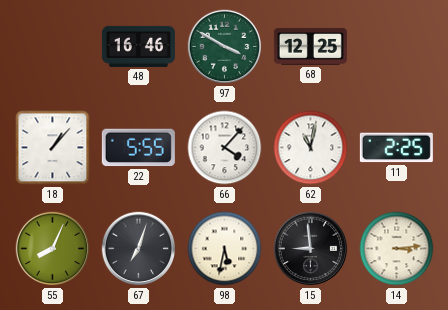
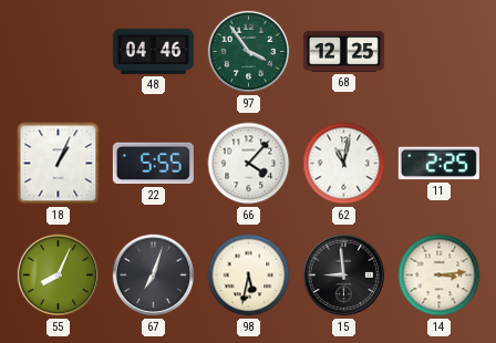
48: 16:46 -> 04:46 (153, 51)
97: 3:50 -> 3:54 (249, 52)
18: 1:07 -> 1:04 (59, 164)
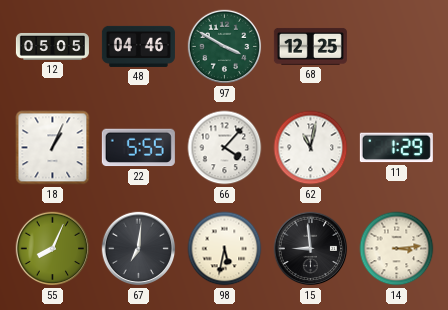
12: none -> 05:05 (52, 46)
97: 3:54 -> 3:50 (225, 47)
11: 2:25 -> 1:29 (396, 148)
67: 7:03 -> 7:01 (139, 249)
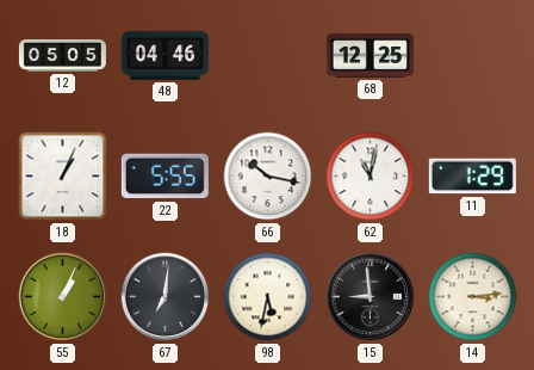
97: 3:50 -> none (225, 47)
66: 4:07 -> 10:17 (268, 177)
55: 8:04 -> 1:04 (63, 297)
